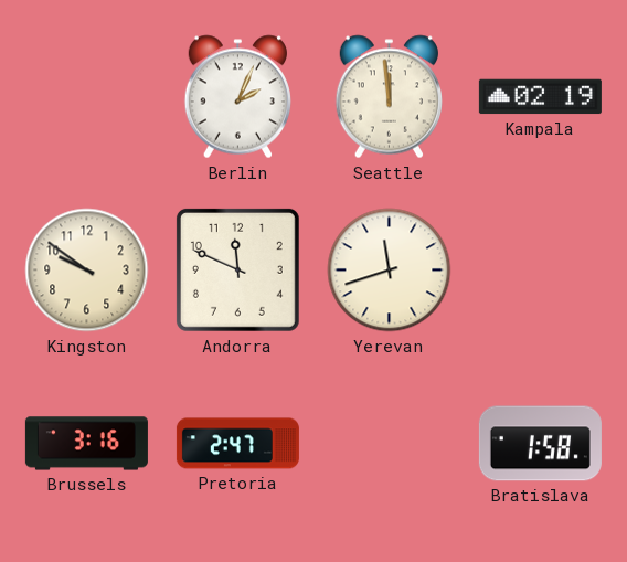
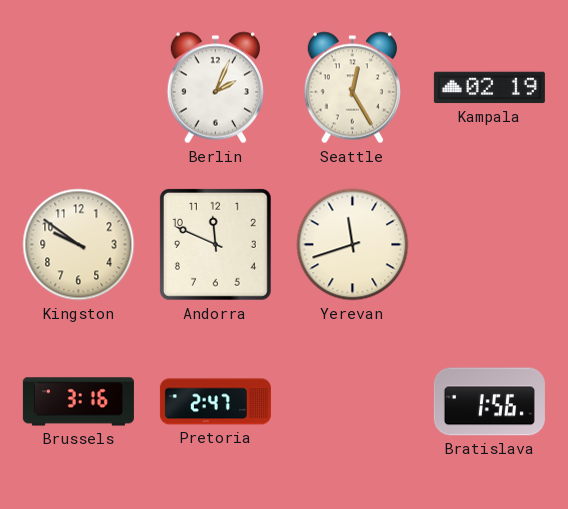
Seattle: 11:59 -> 12:25 (352, 88)
Bratislava: 1:58 -> 1:56 (489, 402)
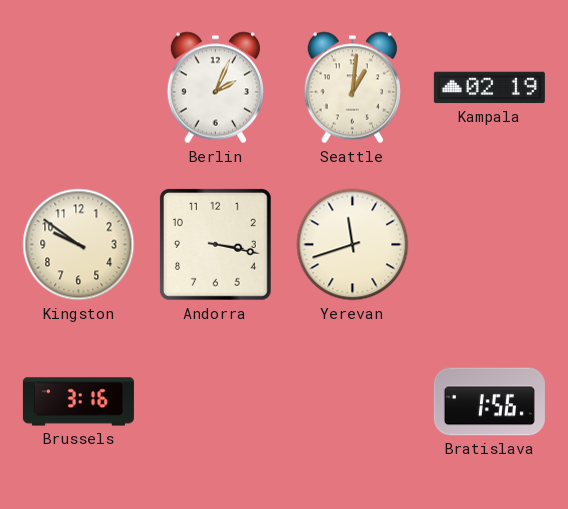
Seattle: 12:25 -> 1:01 (352, 88)
Andorra: 11:49 -> 3:17 (215, 244)
Pretoria: 2:47 -> none (215, 402)
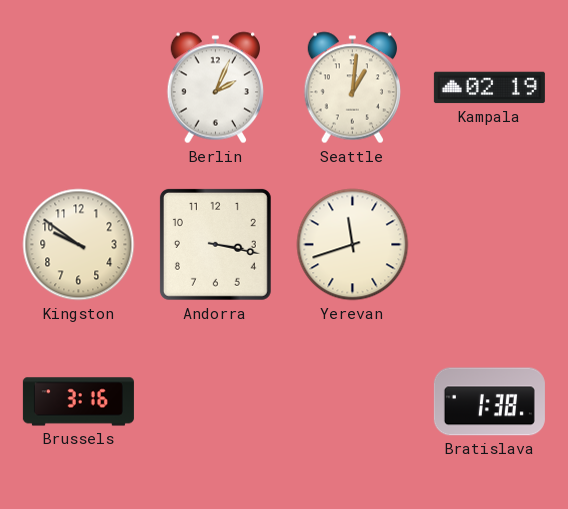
Bratislava: 1:56 -> 1:38 (489, 402)
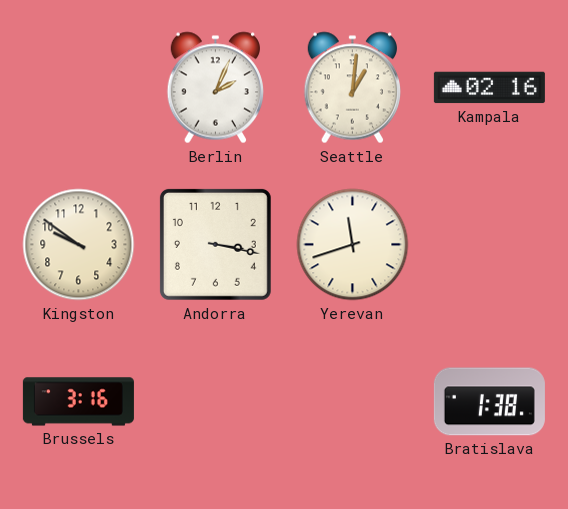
Kampala: 02:19 -> 02:16 (489, 88)
